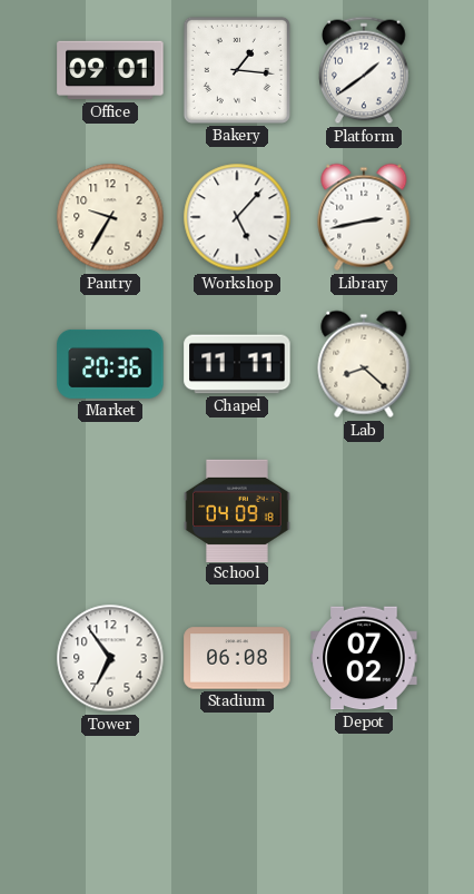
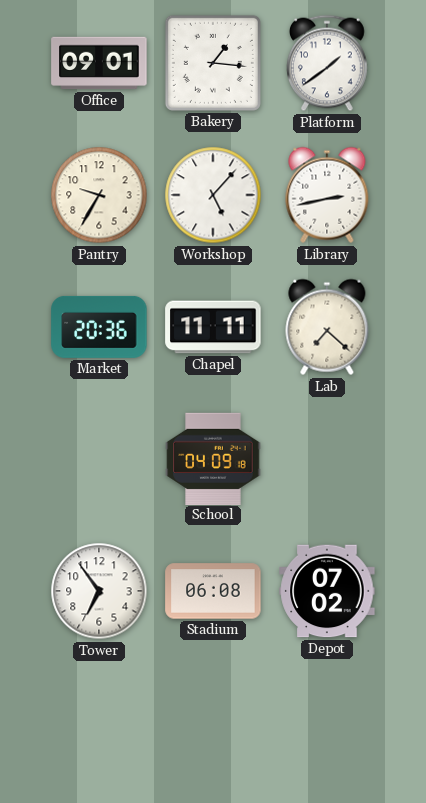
Lab: 8:22 -> 7:22 (327, 327)
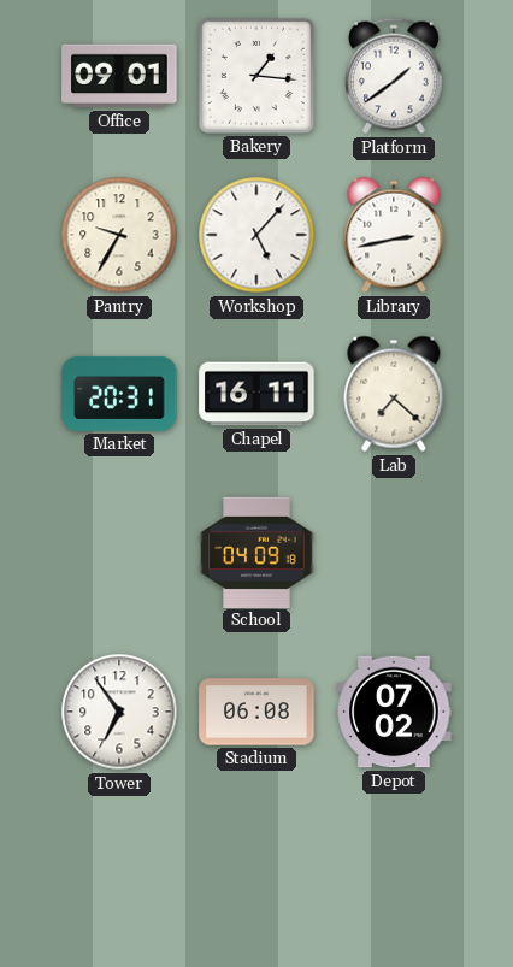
Market: 20:36 -> 20:31 (119, 394)
Chapel: 11:11 -> 16:11 (256, 394)
